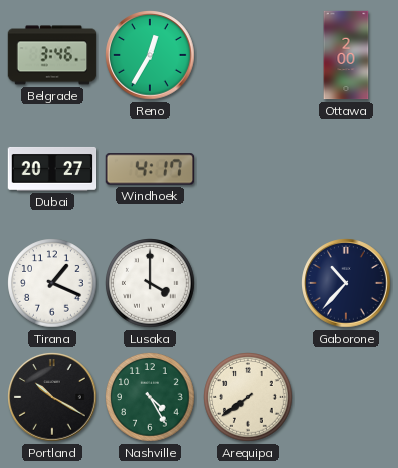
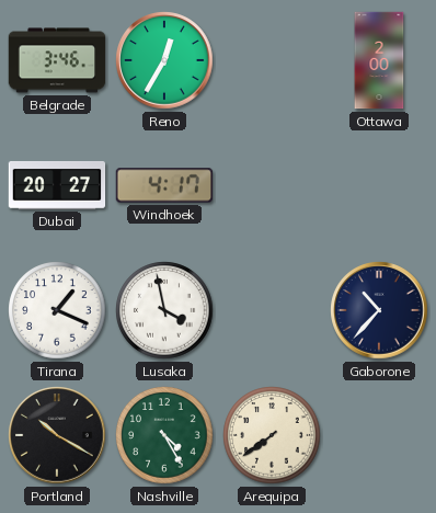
Lusaka: 4:00 -> 3:58 (164, 310)
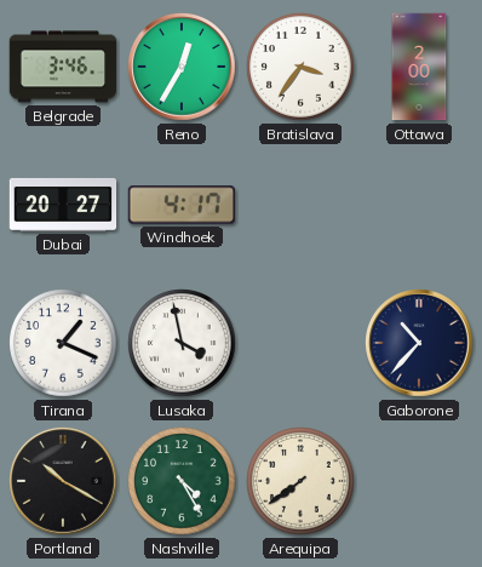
Bratislava: none -> 3:36 (300, 67)
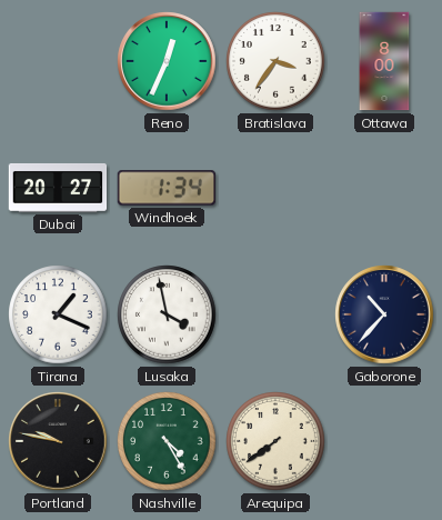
Belgrade: 3:46 -> none (63, 67)
Reno: 12:35 -> 12:34 (167, 61)
Ottawa: 2:00 -> 8:00 (384, 61)
Windhoek: 4:17 -> 1:34 (167, 188)
Portland: 10:20 -> 9:47 (58, 441)
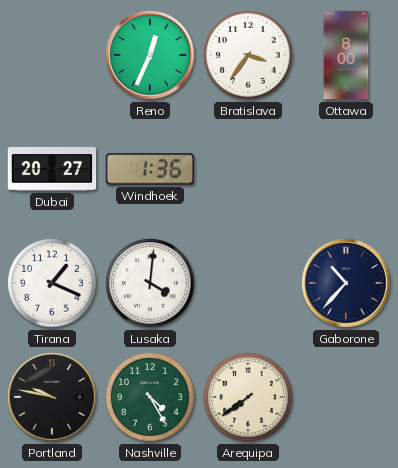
Windhoek: 1:34 -> 1:36 (150, 169)
Lusaka: 3:58 -> 4:01 (150, 283)
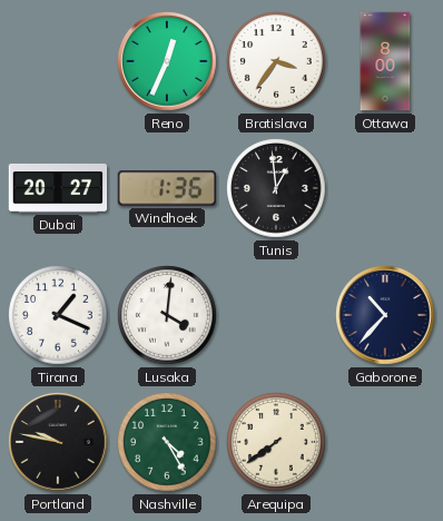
Tunis: none -> 12:59 (276, 188)
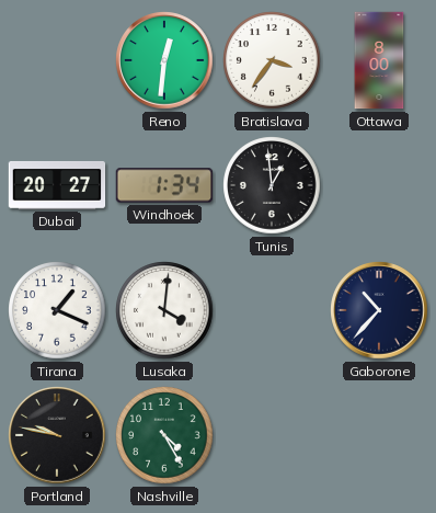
Reno: 12:34 -> 12:31 (164, 60)
Windhoek: 1:36 -> 1:34 (164, 185)
Arequipa: 7:39 -> none (276, 442)
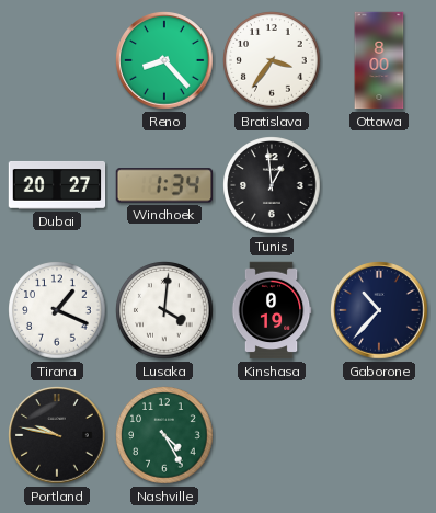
Reno: 12:31 -> 8:23 (164, 60)
Kinshasa: none -> 0:19 (272, 310)
